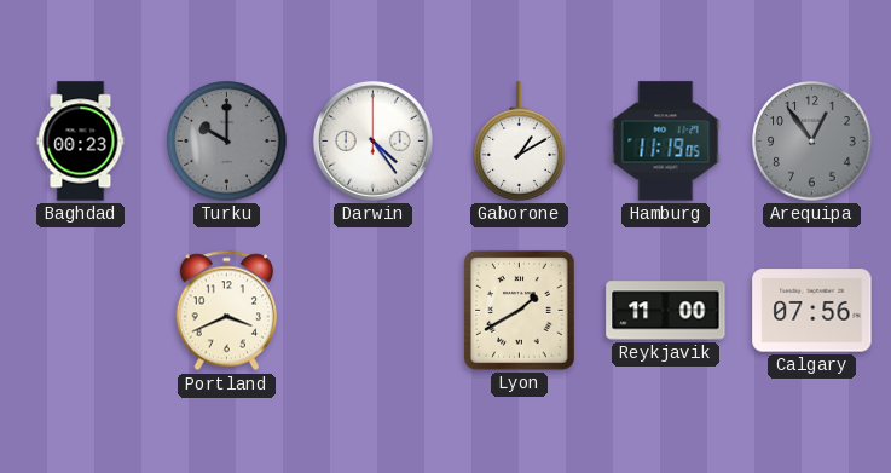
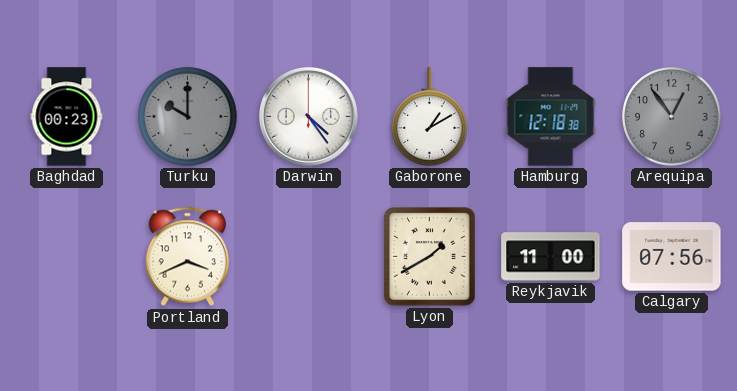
Hamburg: 11:19 -> 12:18 (551, 117)
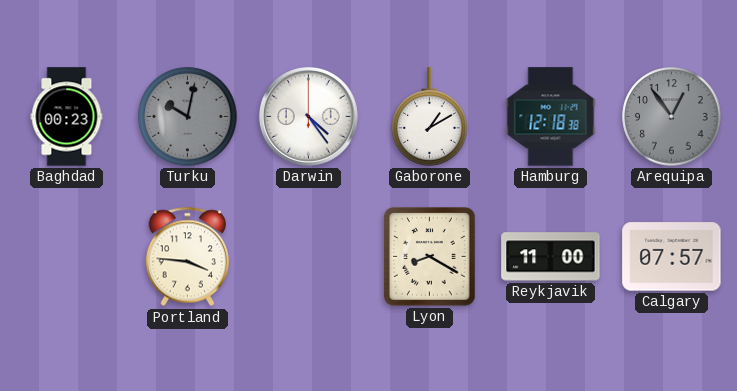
Turku: 10:00 -> 10:02 (188, 117)
Portland: 3:41 -> 3:46 (188, 257)
Lyon: 1:40 -> 8:20 (430, 257)
Calgary: 07:56 -> 07:57 (672, 257)
